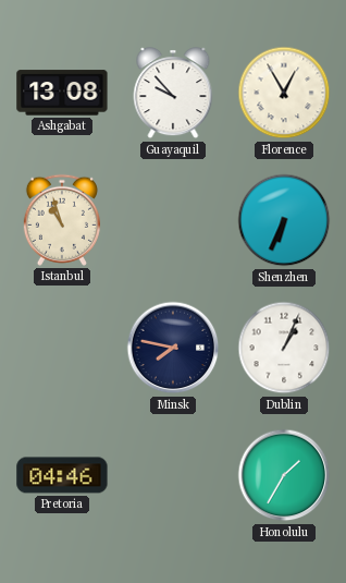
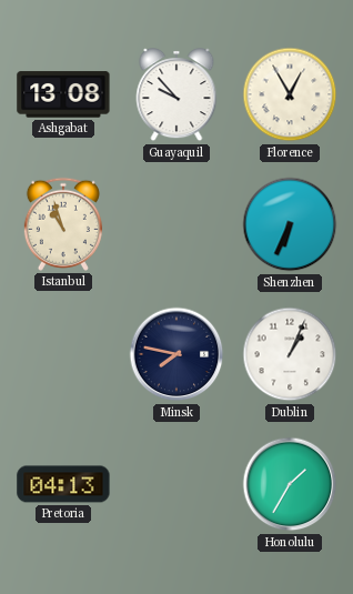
Pretoria: 04:46 -> 04:13 (63, 484)
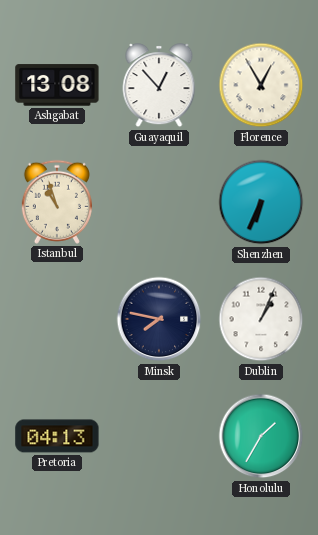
Guayaquil: 9:53 -> 12:53 (159, 86)
